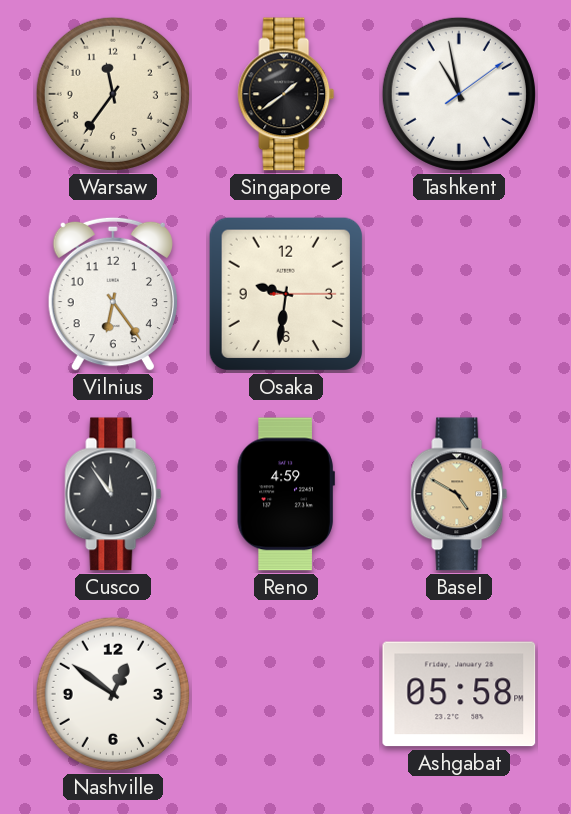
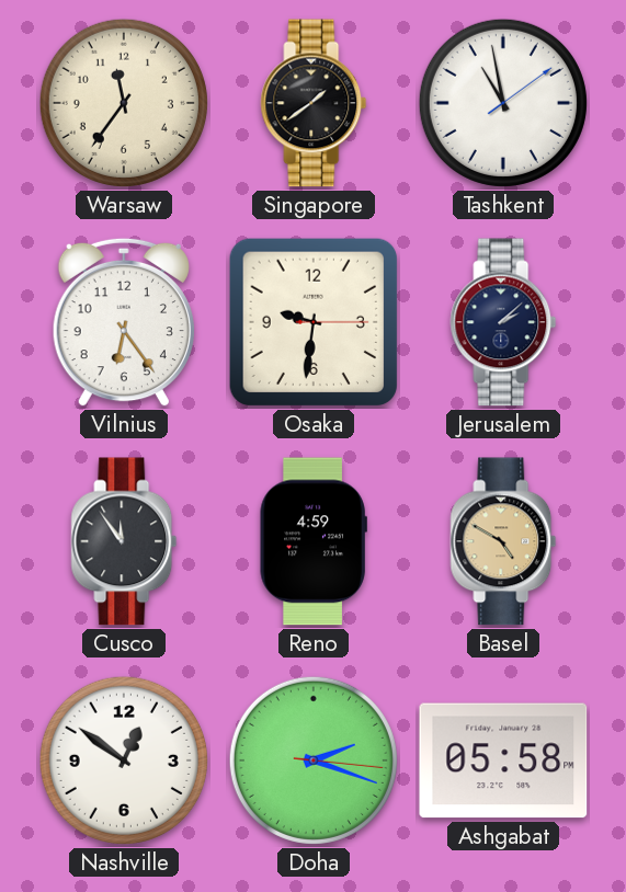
Jerusalem: none -> 2:08 (503, 322)
Doha: none -> 2:18 (314, 761)
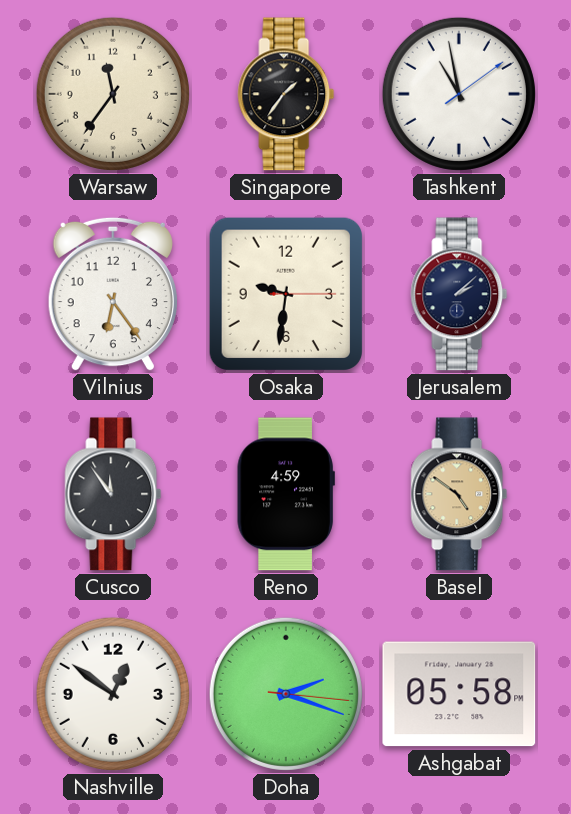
Singapore: 1:39 -> 1:36 (286, 94)
Basel: 4:50 -> 4:51 (459, 494)
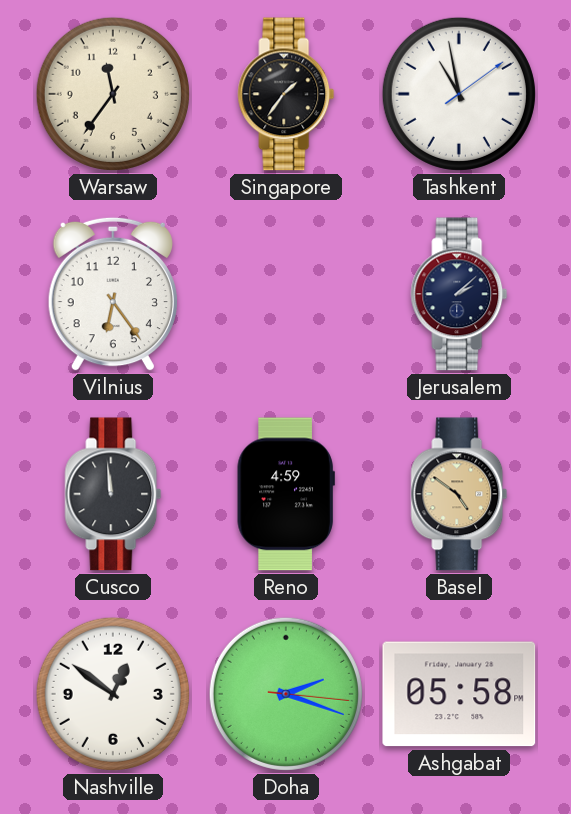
Osaka: 9:31 -> none (286, 294)
Cusco: 11:54 -> 11:59 (113, 494)
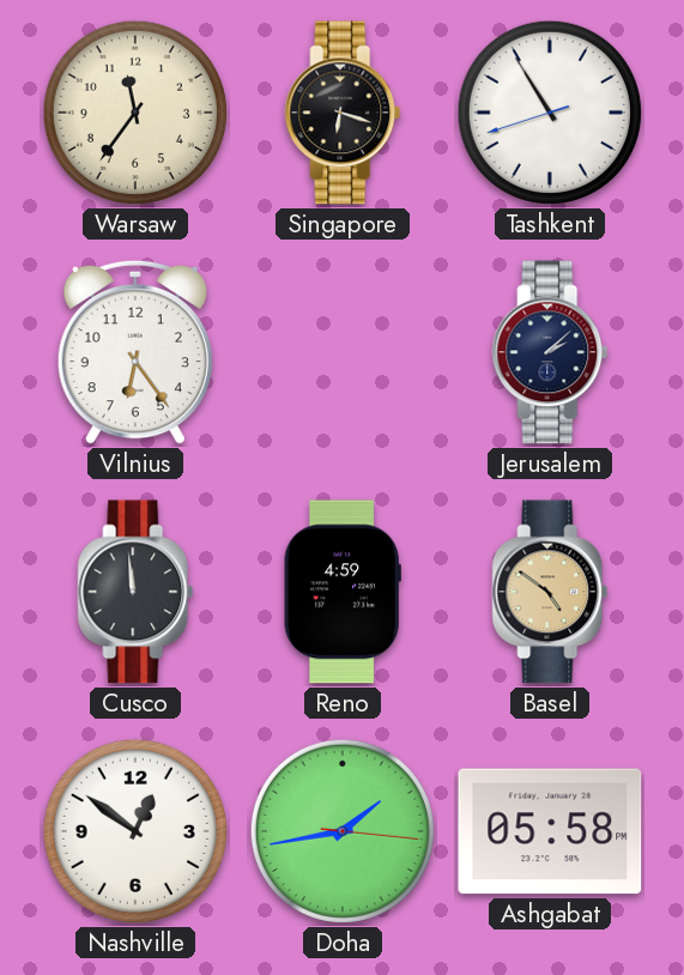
Singapore: 1:36 -> 6:18 (343, 113)
Tashkent: 10:58 -> 10:54 (550, 113)
Doha: 2:18 -> 1:43 (343, 831)
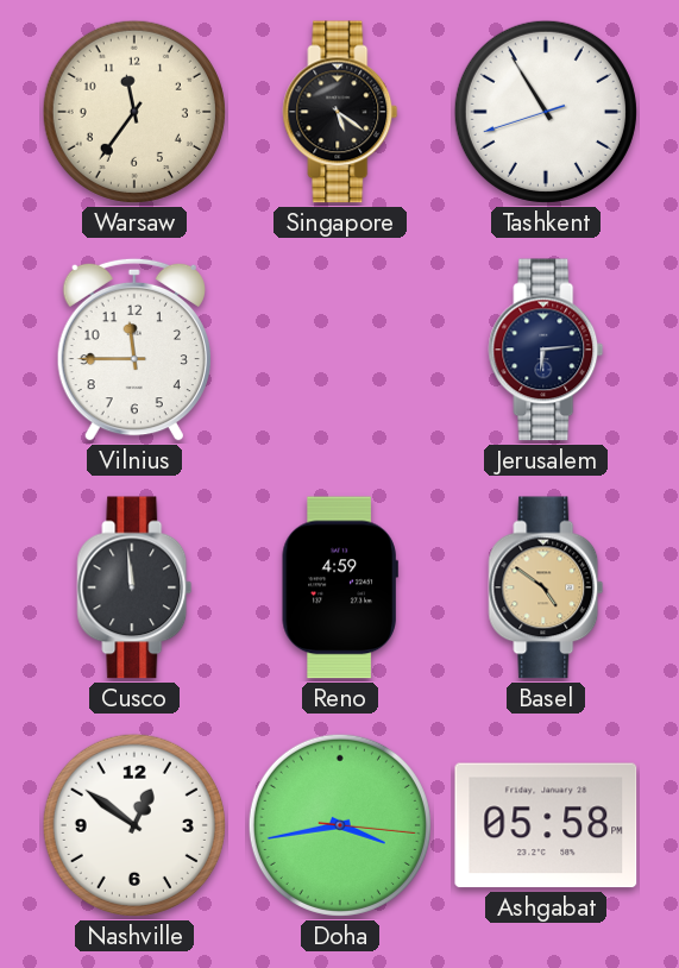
Singapore: 6:18 -> 5:21 (340, 112)
Vilnius: 6:24 -> 11:45 (134, 350)
Jerusalem: 2:08 -> 6:14 (546, 350)
Doha: 1:43 -> 3:43 (340, 825)
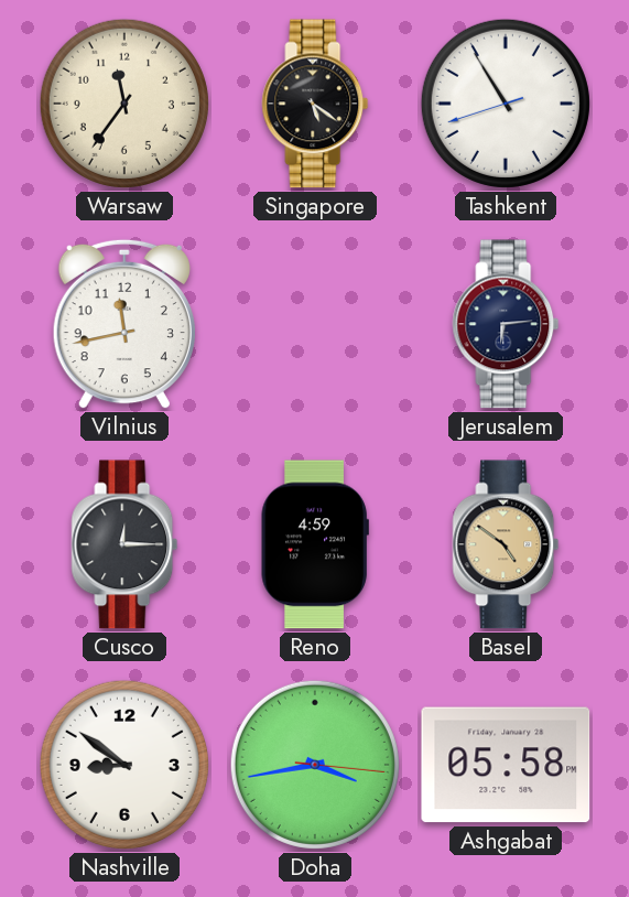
Vilnius: 11:45 -> 11:43 (124, 324)
Cusco: 11:59 -> 12:15 (124, 544)
Nashville: 12:51 -> 8:51 (124, 765)
